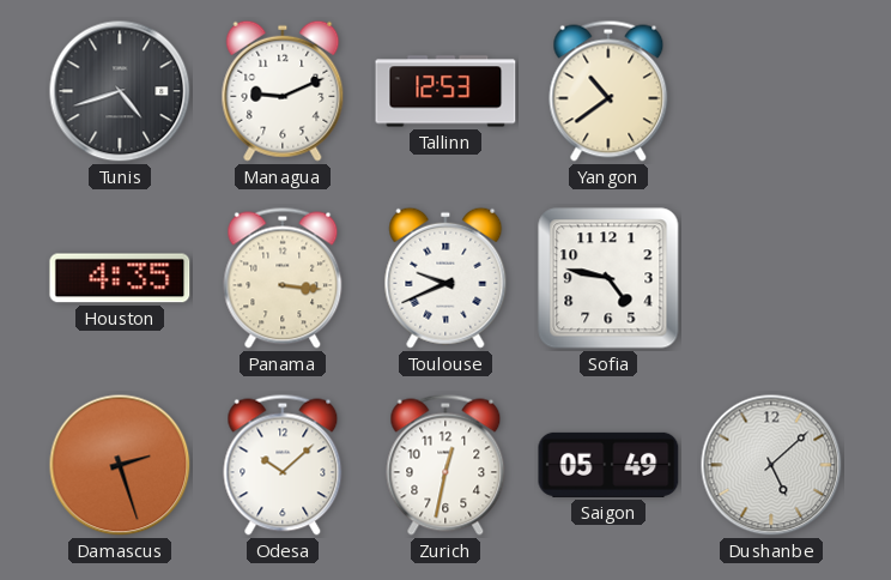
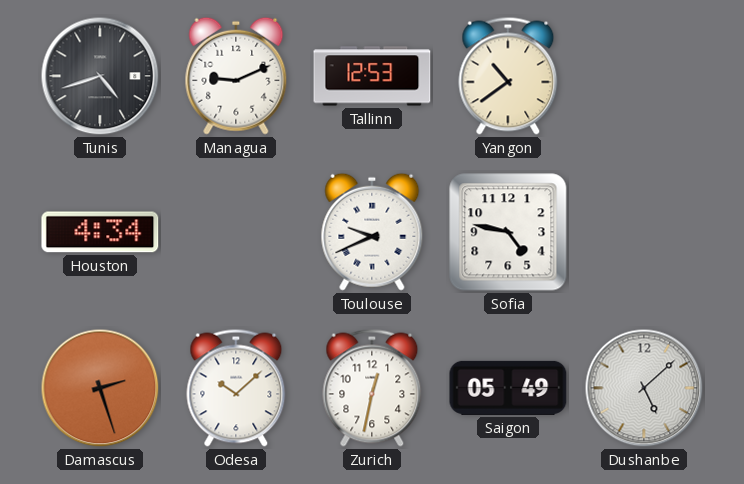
Houston: 4:35 -> 4:34 (100, 232)
Panama: 3:16 -> none (283, 278)
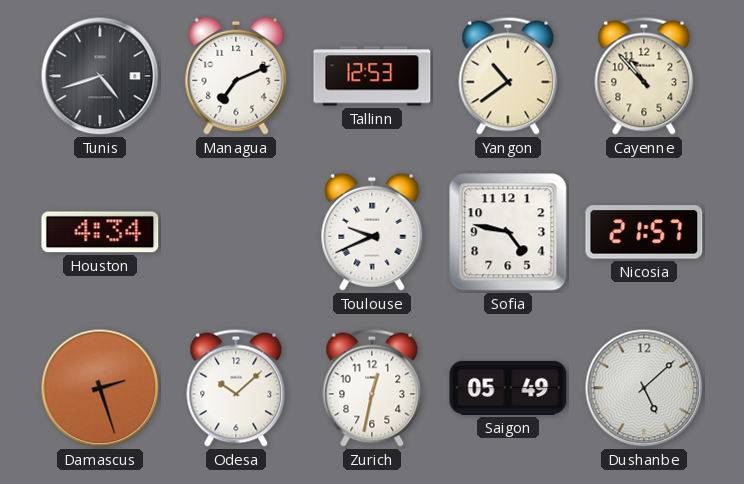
Managua: 9:11 -> 7:11 (236, 76)
Cayenne: none -> 10:53 (644, 76)
Nicosia: none -> 21:57 (644, 232)
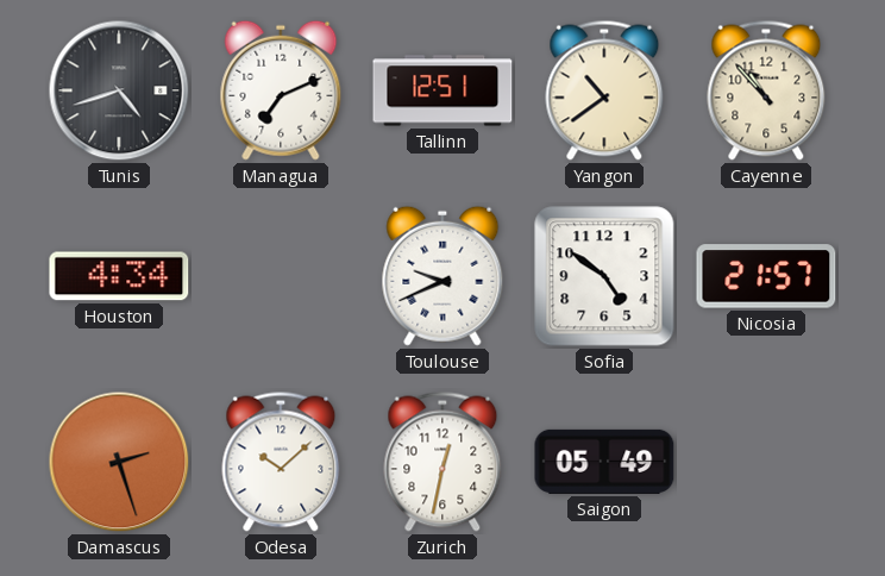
Tallinn: 12:53 -> 12:51 (442, 90)
Sofia: 4:47 -> 4:51 (604, 276)
Dushanbe: 5:08 -> none (644, 388)
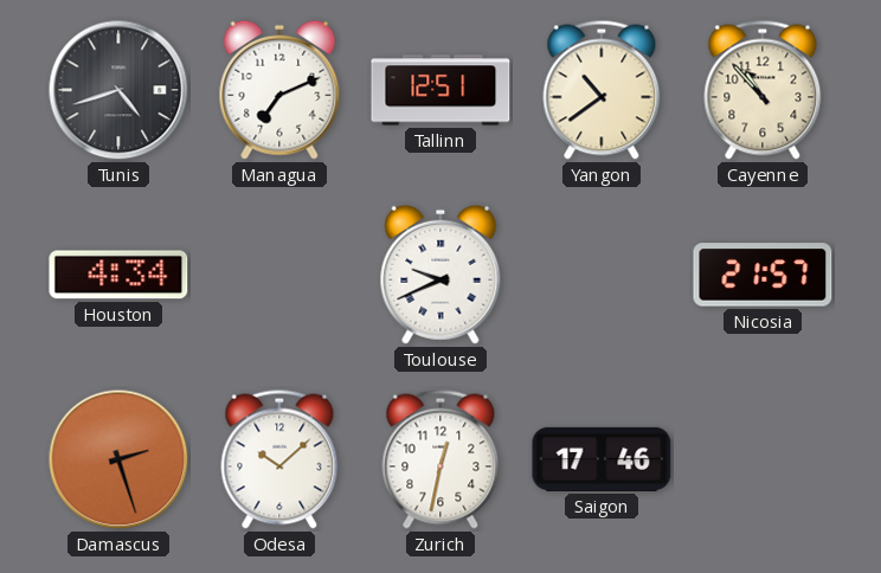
Sofia: 4:51 -> none (604, 276)
Saigon: 05:49 -> 17:46 (602, 459)
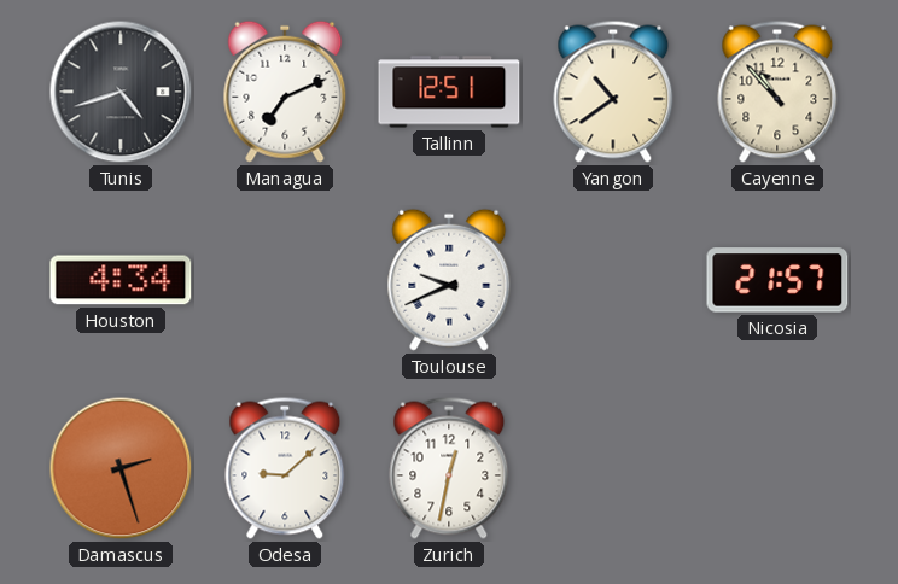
Odesa: 10:08 -> 9:08 (285, 468)
Saigon: 17:46 -> none (602, 459)
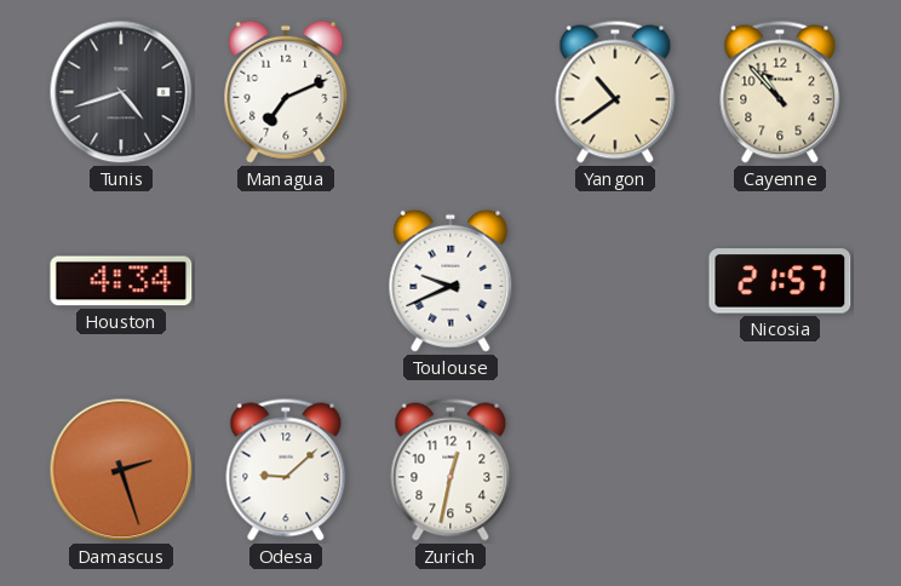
Tallinn: 12:51 -> none (449, 92)
